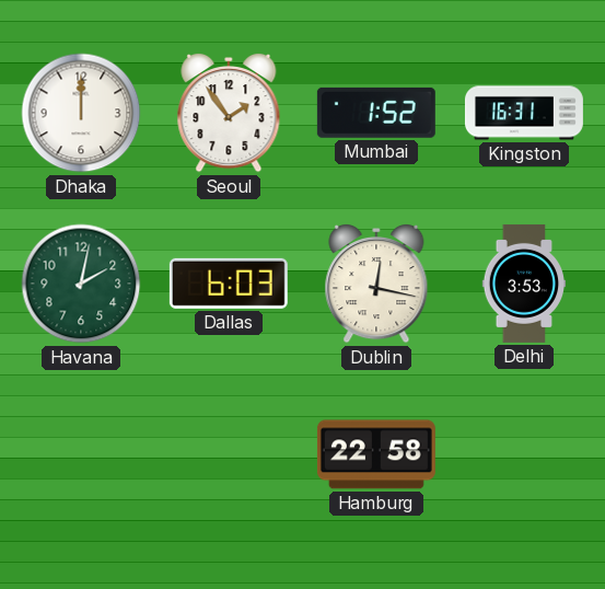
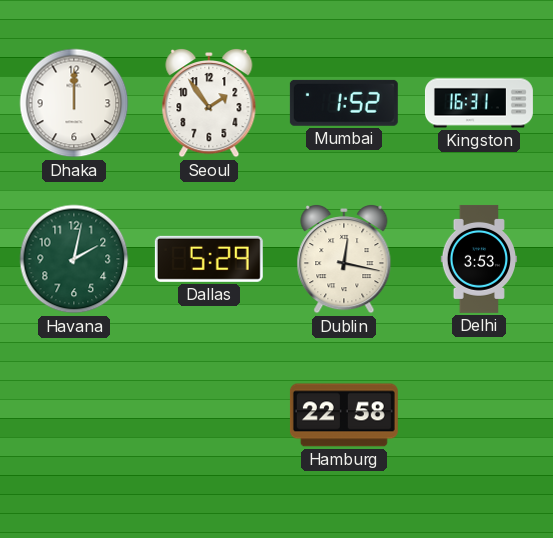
Dallas: 6:03 -> 5:29 (209, 259)
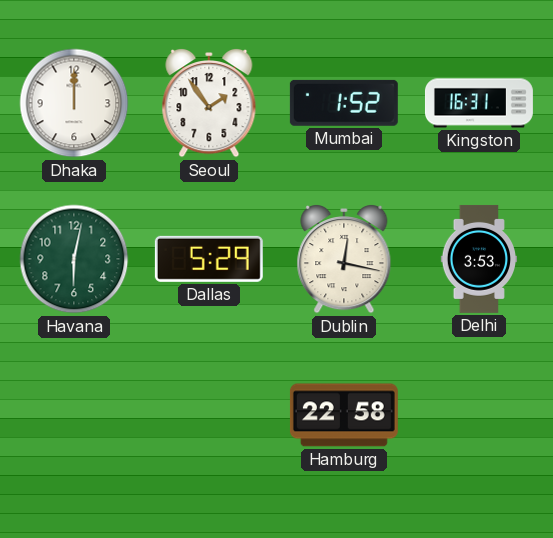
Havana: 2:02 -> 6:02 (74, 259)
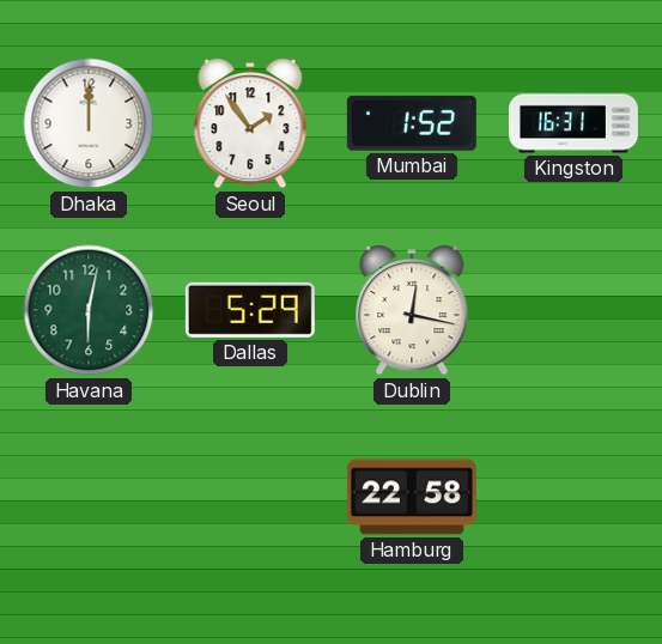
Delhi: 3:53 -> none (479, 259)
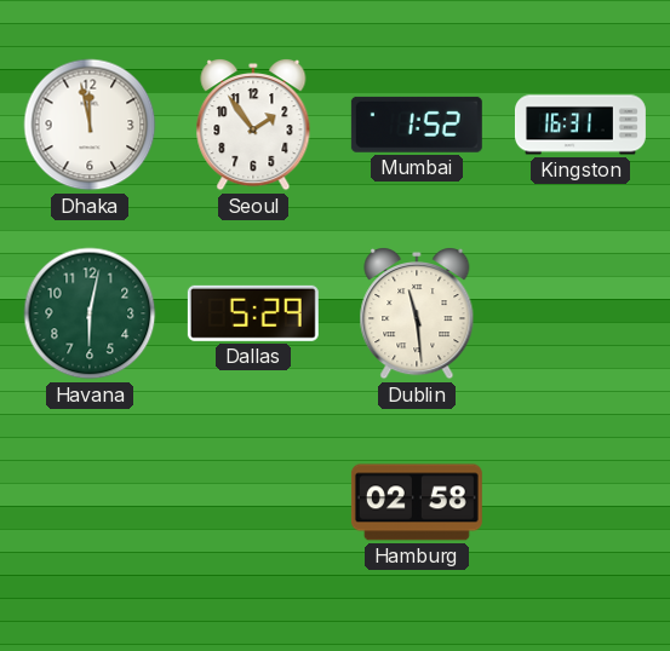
Dhaka: 12:00 -> 11:58 (90, 125)
Dublin: 12:17 -> 11:29 (417, 313)
Hamburg: 22:58 -> 02:58 (417, 502)
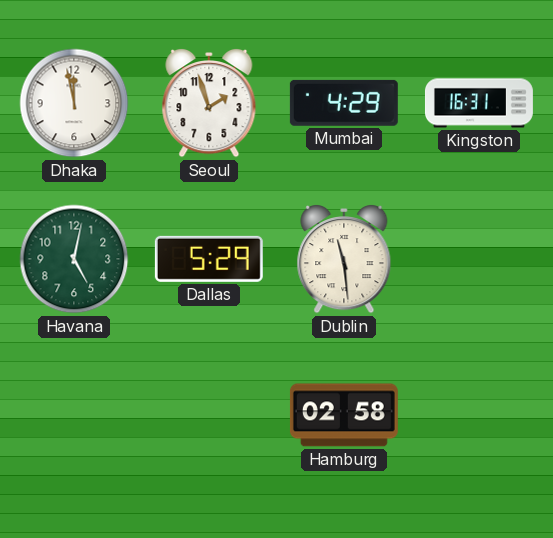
Seoul: 1:54 -> 1:57 (209, 103)
Mumbai: 1:52 -> 4:29 (344, 103)
Havana: 6:02 -> 5:02 (74, 259)
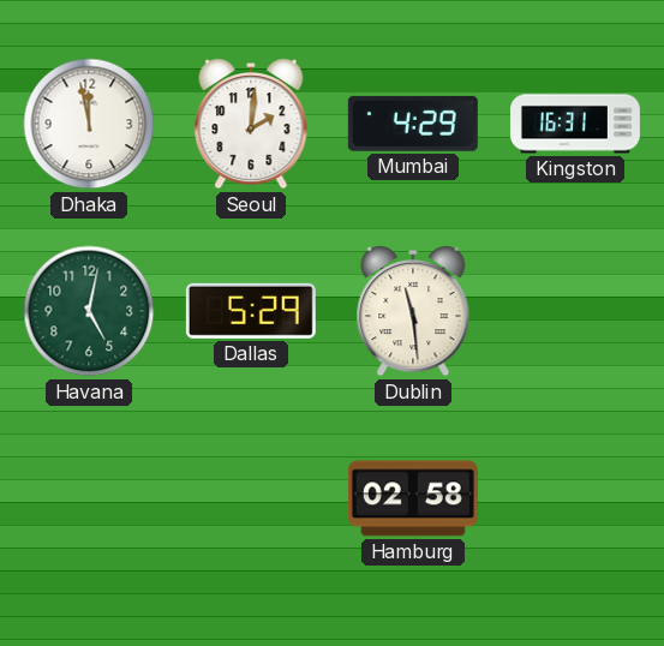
Seoul: 1:57 -> 2:01 (251, 124)
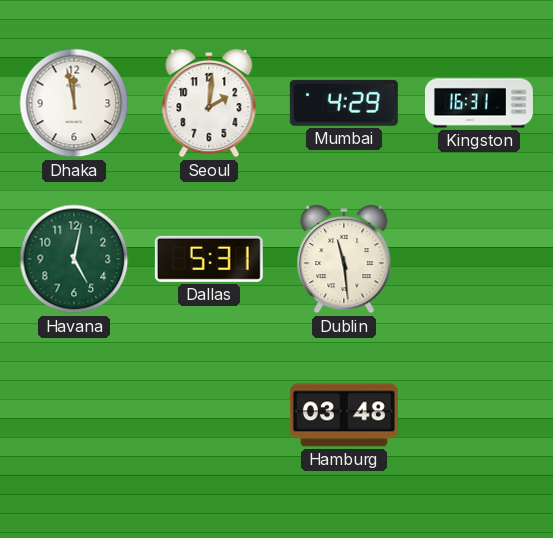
Dallas: 5:29 -> 5:31 (209, 259)
Hamburg: 02:58 -> 03:48 (344, 415)
